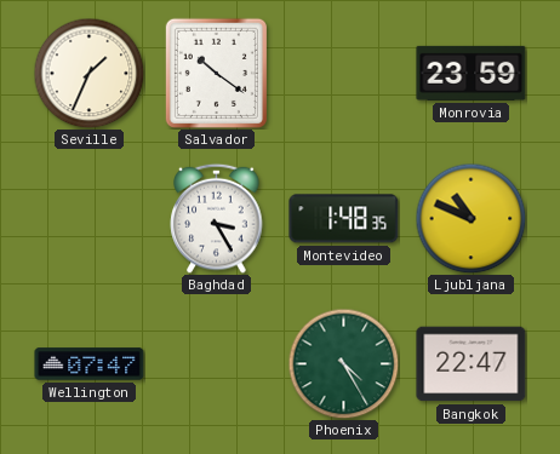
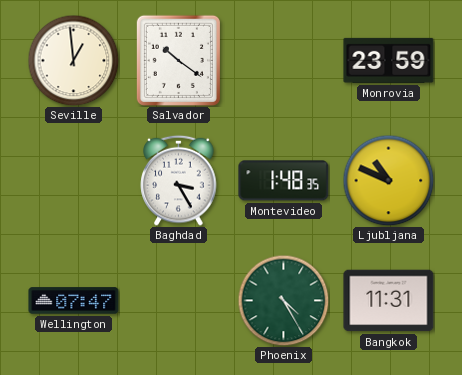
Seville: 1:34 -> 12:59 (73, 60)
Bangkok: 22:47 -> 11:31 (389, 301)
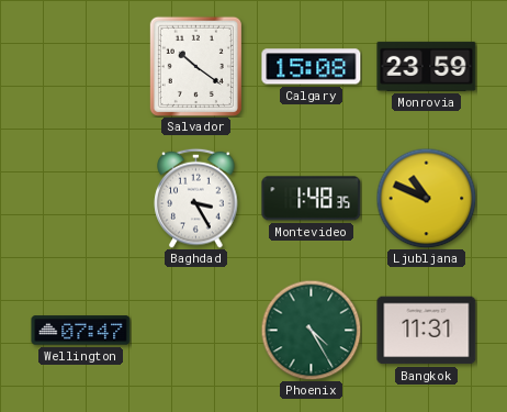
Seville: 12:59 -> none (73, 60)
Calgary: none -> 15:08 (312, 67)
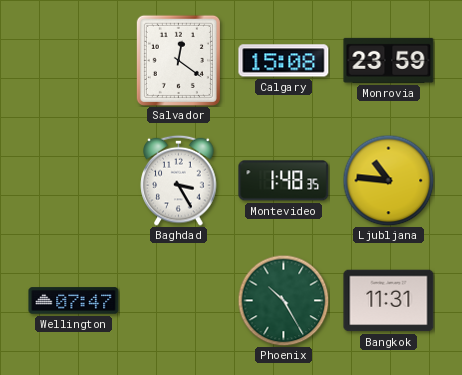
Salvador: 10:21 -> 12:21 (178, 60)
Ljubljana: 10:49 -> 10:46 (388, 180)
Phoenix: 4:25 -> 10:25 (283, 300)
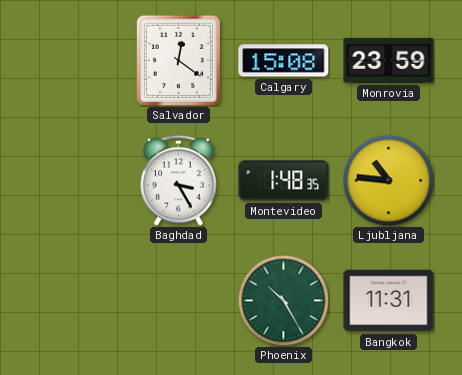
Wellington: 07:47 -> none (74, 301)
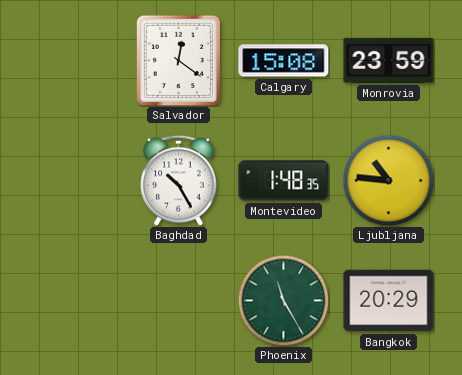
Baghdad: 3:25 -> 10:25 (179, 180)
Phoenix: 10:25 -> 11:25 (283, 300)
Bangkok: 11:31 -> 20:29 (389, 301)
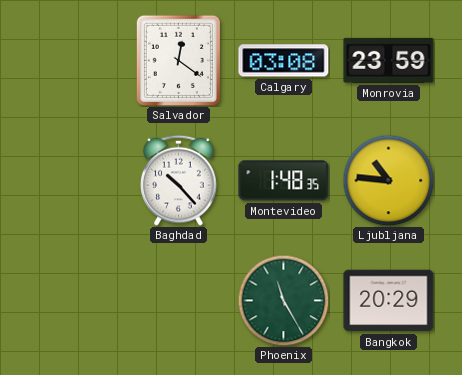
Calgary: 15:08 -> 03:08 (284, 61)
Baghdad: 10:25 -> 10:23 (179, 180)
